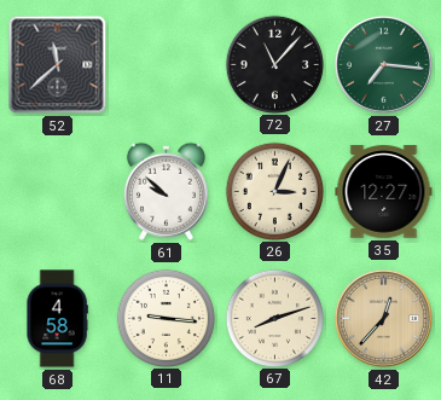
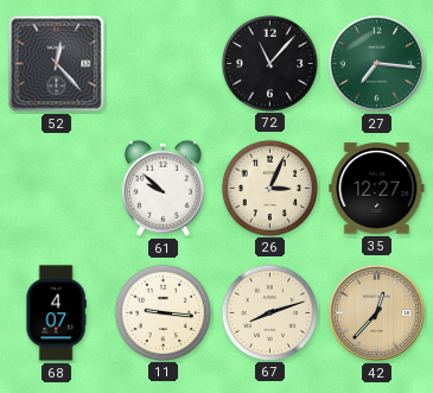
52: 11:38 -> 12:23 (57, 64)
68: 4:58 -> 4:07 (56, 313)
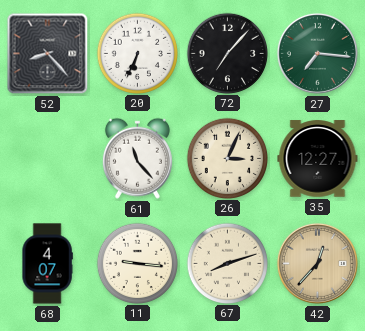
52: 12:23 -> 8:23 (48, 54)
20: none -> 6:34 (137, 53)
72: 11:07 -> 7:07 (227, 53)
61: 9:52 -> 11:23 (137, 158)
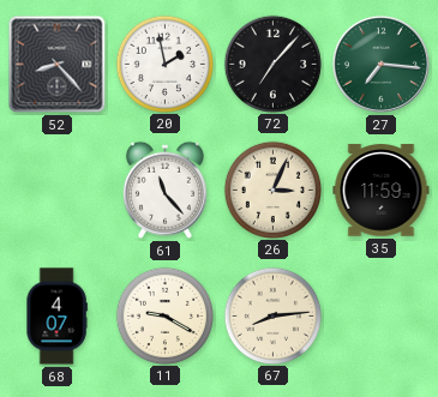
20: 6:34 -> 1:58 (164, 64)
35: 12:27 -> 11:59 (382, 191)
11: 9:16 -> 9:20 (164, 315)
67: 8:12 -> 8:14 (272, 315)
42: 12:37 -> none (317, 263)
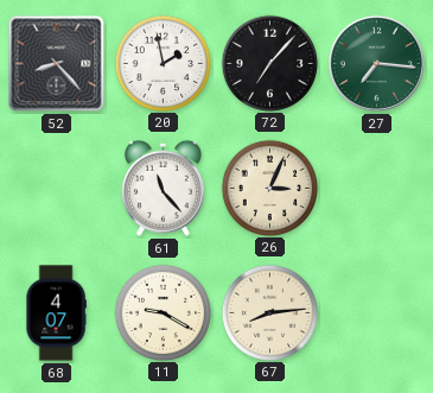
35: 11:59 -> none (382, 191)
